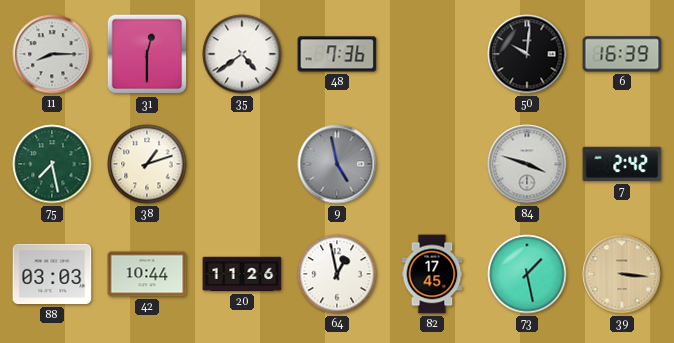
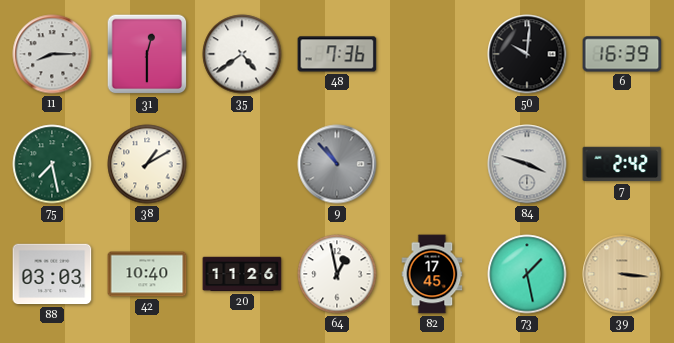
38: 1:12 -> 1:10 (147, 164)
9: 4:58 -> 10:53 (337, 164)
42: 10:44 -> 10:40 (147, 274)
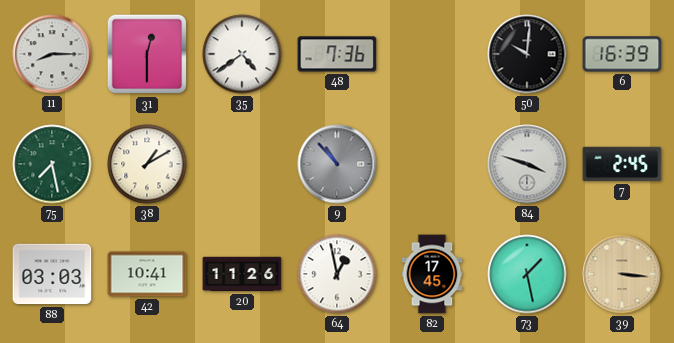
7: 2:42 -> 2:45 (622, 164)
42: 10:40 -> 10:41 (147, 274)
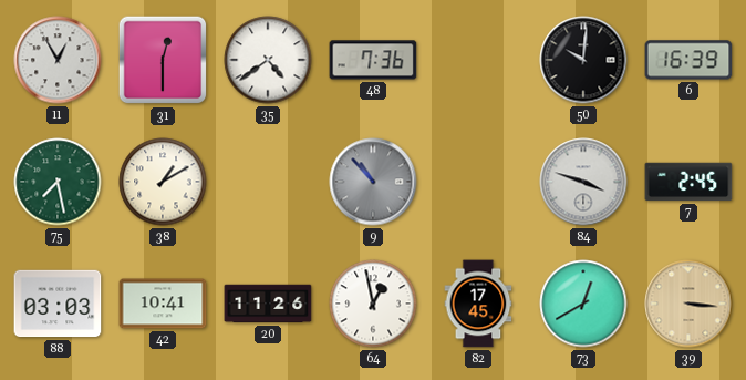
11: 8:15 -> 12:55 (58, 60)
73: 1:28 -> 12:40 (583, 304)
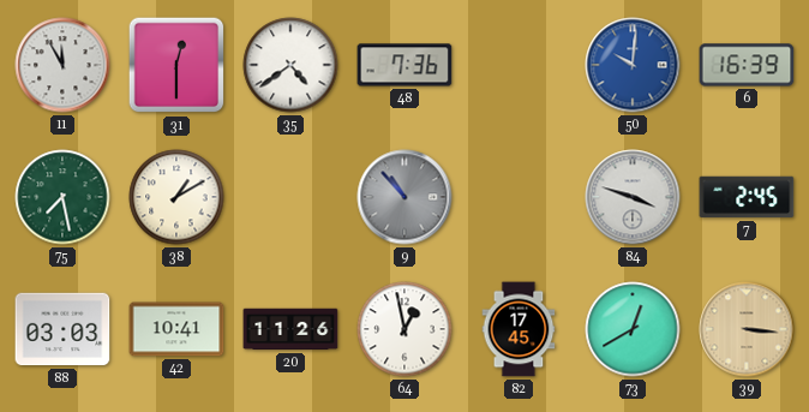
11: 12:55 -> 11:55 (62, 65)
50 dial: black -> blue (633, 65)
